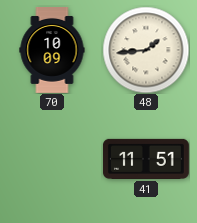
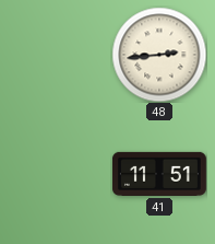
70: 10:09 -> none (52, 51)
48: 1:44 -> 2:44 (159, 55)
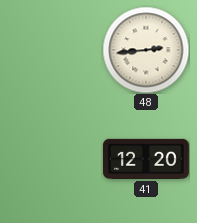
41: 11:51 -> 12:20 (146, 159)
